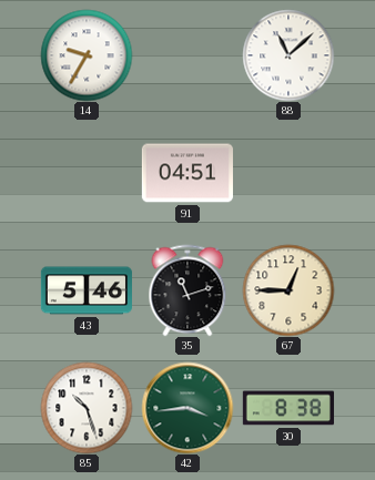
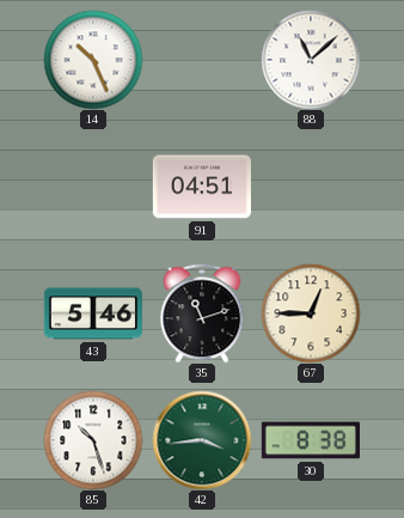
14: 9:35 -> 10:26 (93, 60)
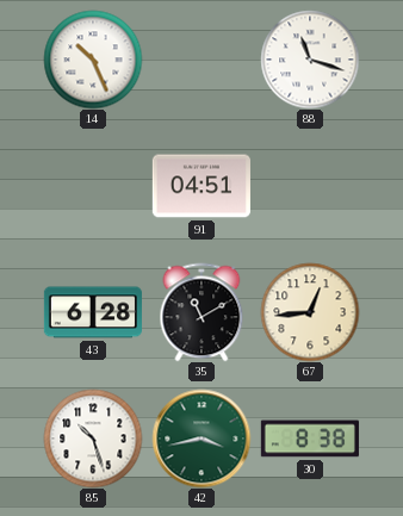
88: 11:08 -> 11:18 (310, 60)
43: 5:46 -> 6:28 (93, 312)
35: 11:12 -> 11:10 (201, 312)
67: 12:45 -> 12:44 (310, 312)
42: 3:44 -> 3:43 (201, 439)
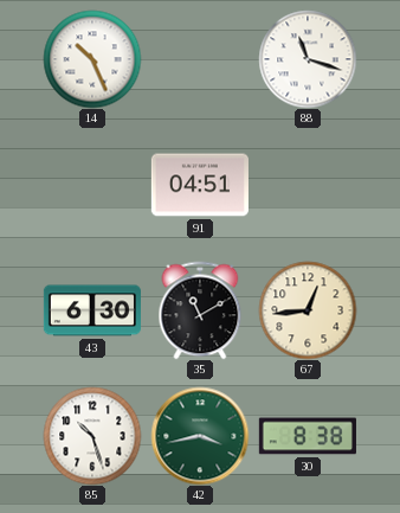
43: 6:28 -> 6:30 (92, 310)
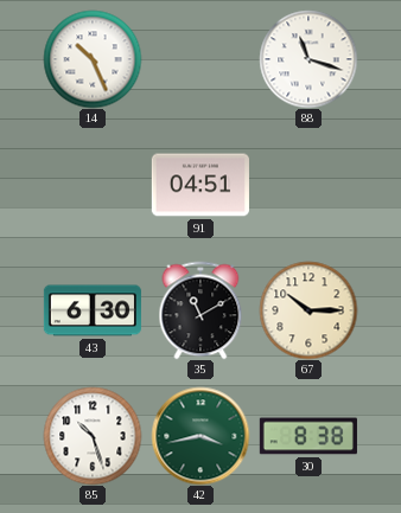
67: 12:44 -> 10:15 (308, 310)
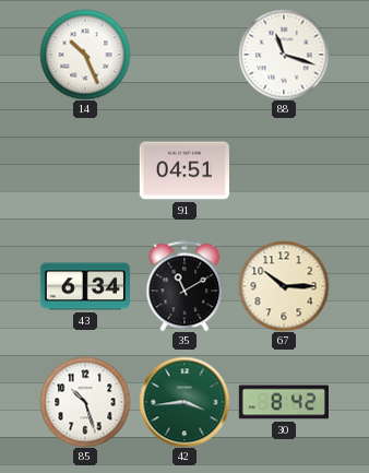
43: 6:30 -> 6:34 (85, 286)
42: 3:43 -> 3:44 (184, 402)
30: 8:38 -> 8:42 (284, 402)
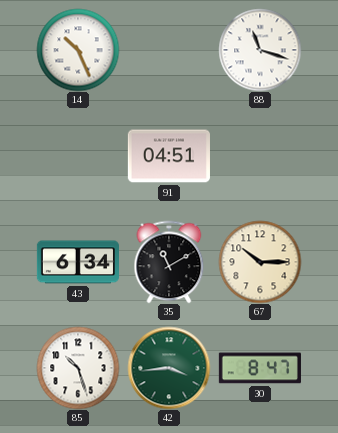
30: 8:42 -> 8:47 (260, 368)
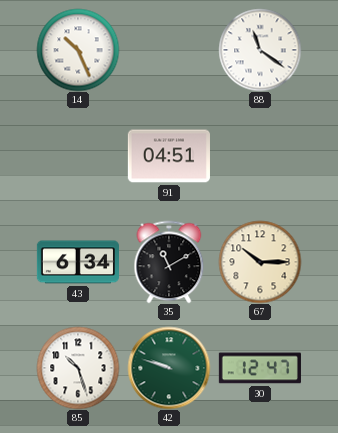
88: 11:18 -> 11:21 (260, 50)
42: 3:44 -> 9:48 (169, 368)
30: 8:47 -> 12:47 (260, 368)
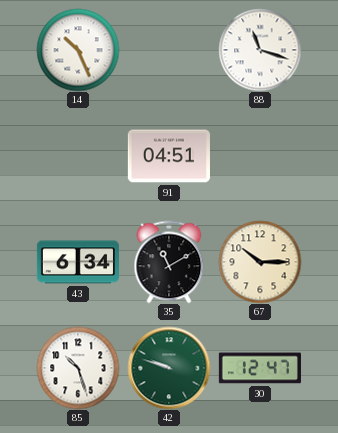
88: 11:21 -> 11:18 (260, 50)
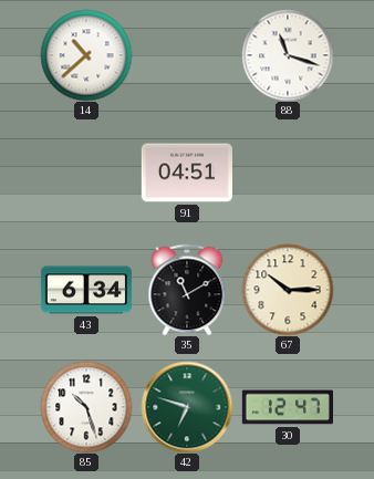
14: 10:26 -> 10:38 (86, 55)
42: 9:48 -> 6:48 (187, 407)
